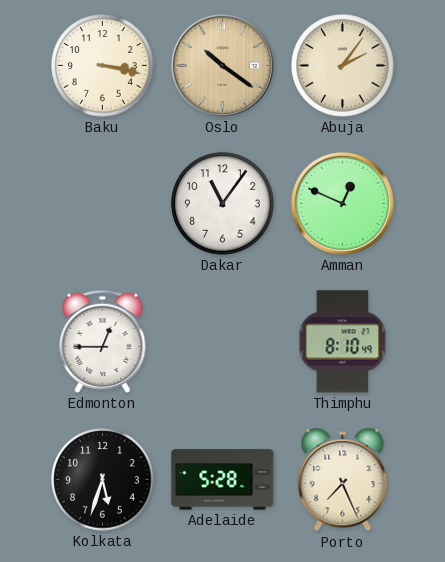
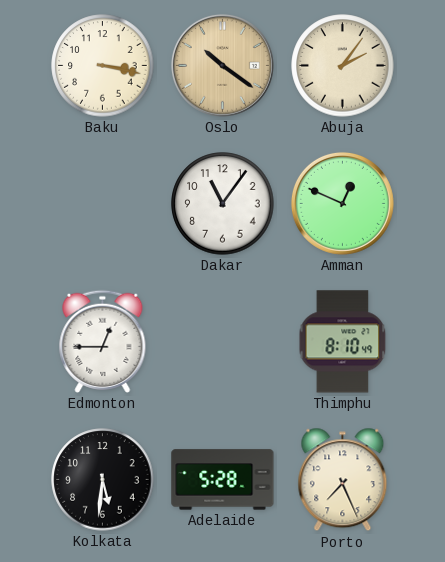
Kolkata: 5:33 -> 5:31 (103, 480)
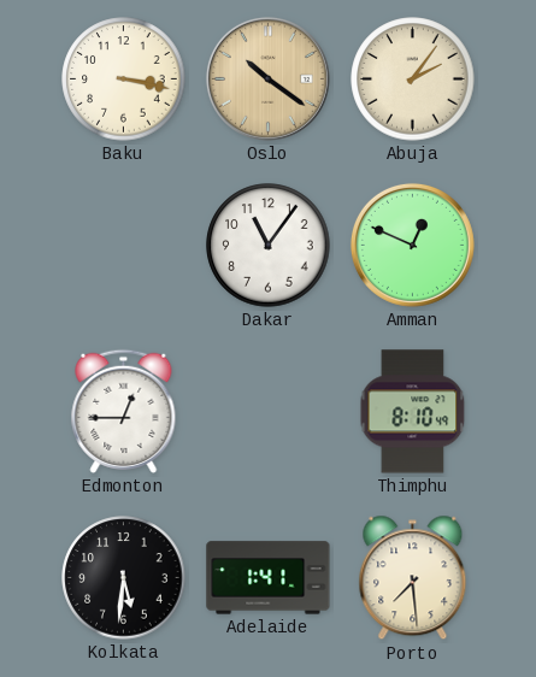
Adelaide: 5:28 -> 1:41 (269, 578)
Porto: 7:26 -> 7:29 (413, 578)
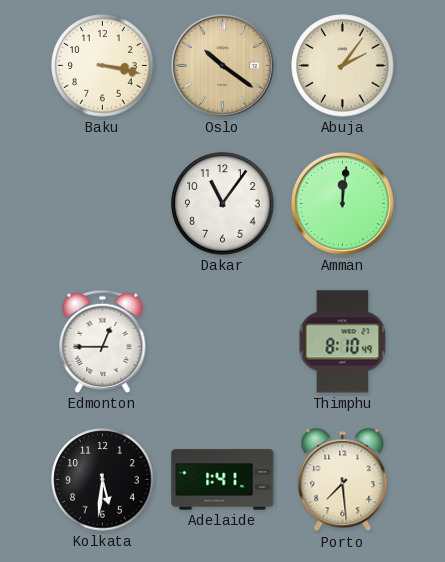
Amman: 12:49 -> 12:01 (342, 203)
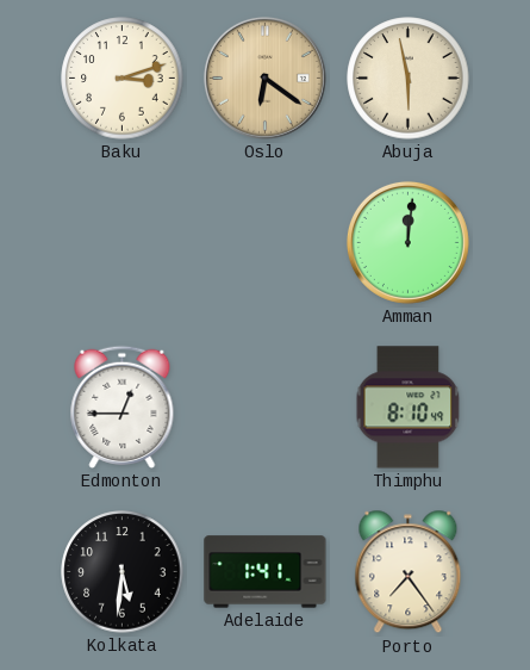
Baku: 3:17 -> 3:12 (123, 79)
Oslo: 10:21 -> 6:21 (264, 77)
Abuja: 2:06 -> 5:58 (409, 79)
Dakar: 11:06 -> none (223, 204)
Porto: 7:29 -> 7:24 (409, 572)
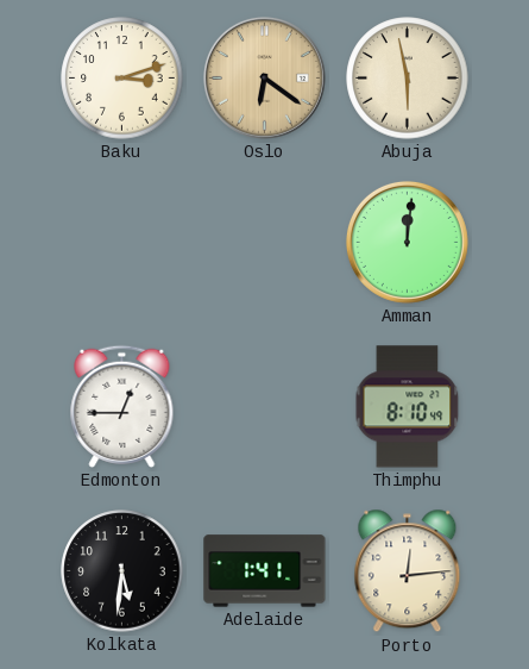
Porto: 7:24 -> 12:14 (408, 571)
